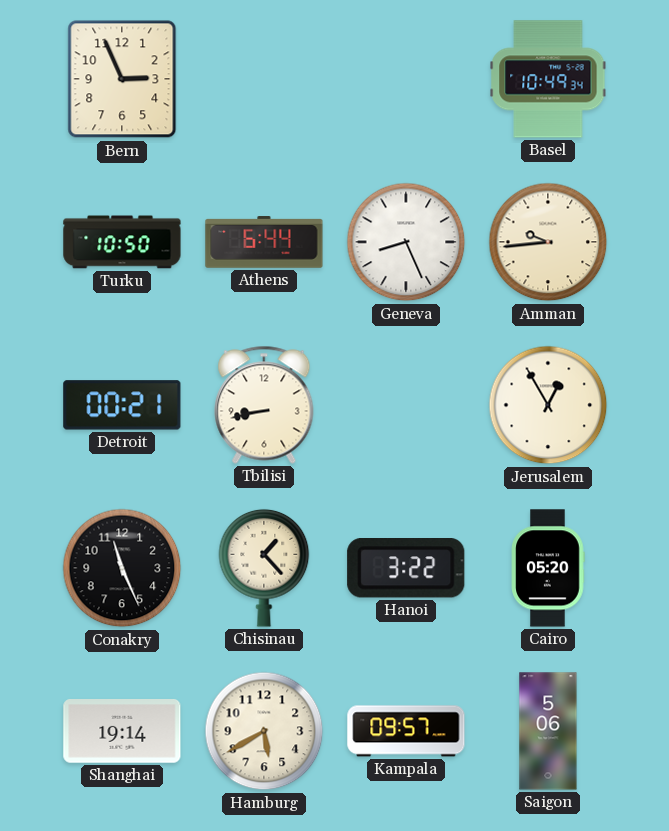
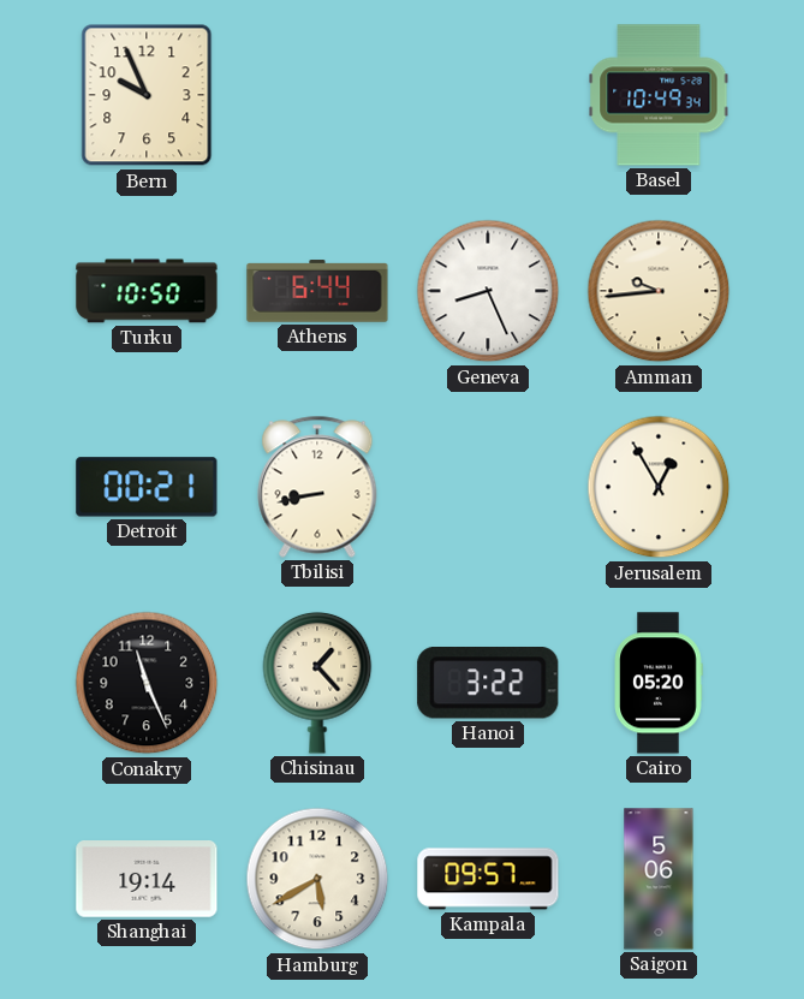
Bern: 2:56 -> 9:56 (147, 95)
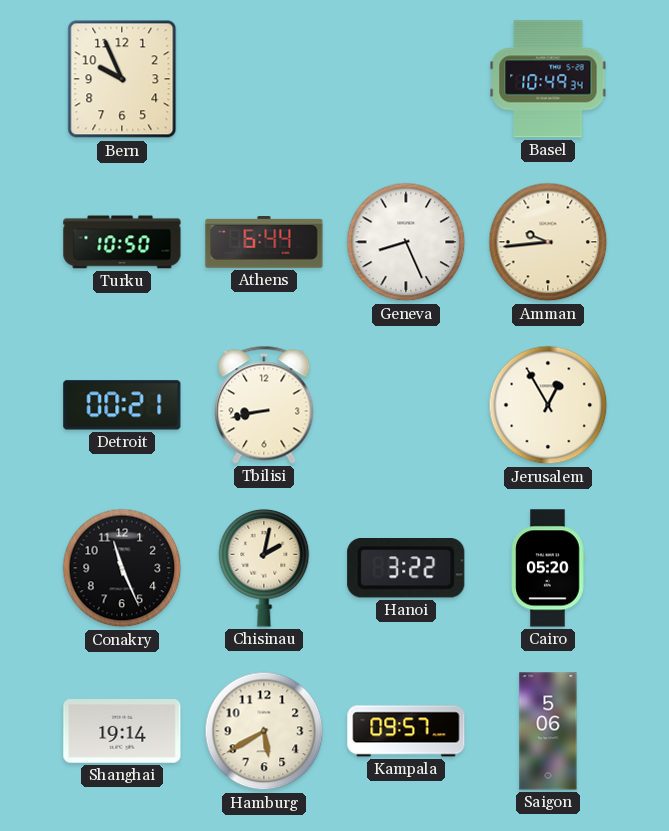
Chisinau: 1:23 -> 2:02 (264, 568)
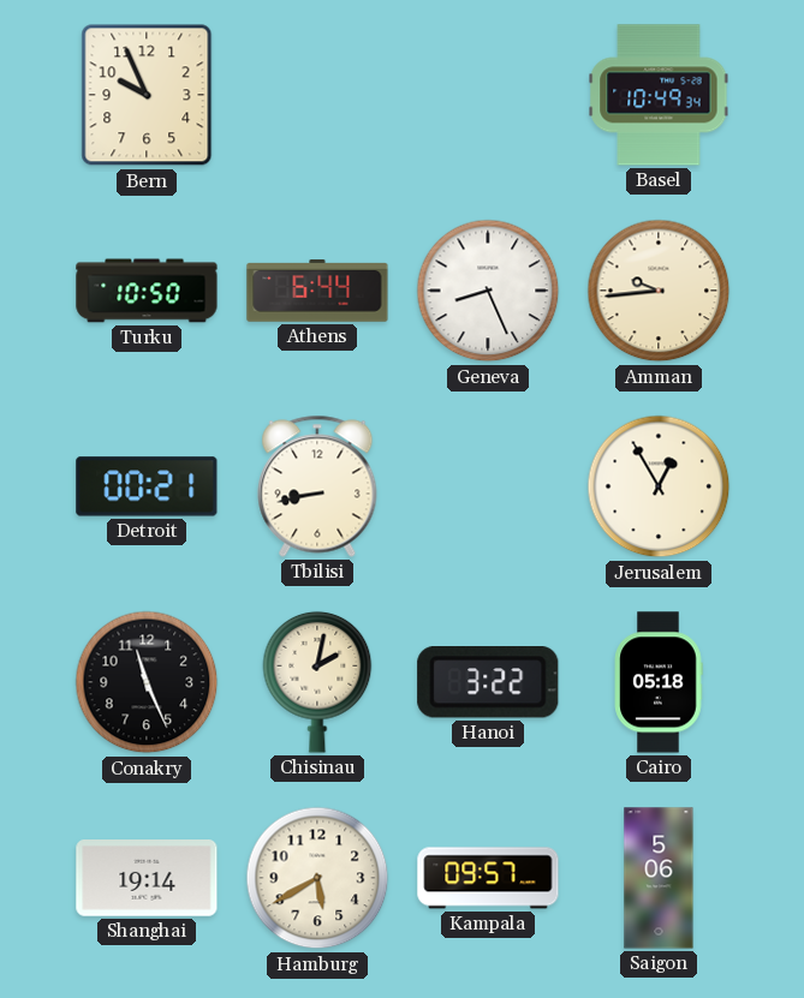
Cairo: 05:20 -> 05:18 (659, 682)
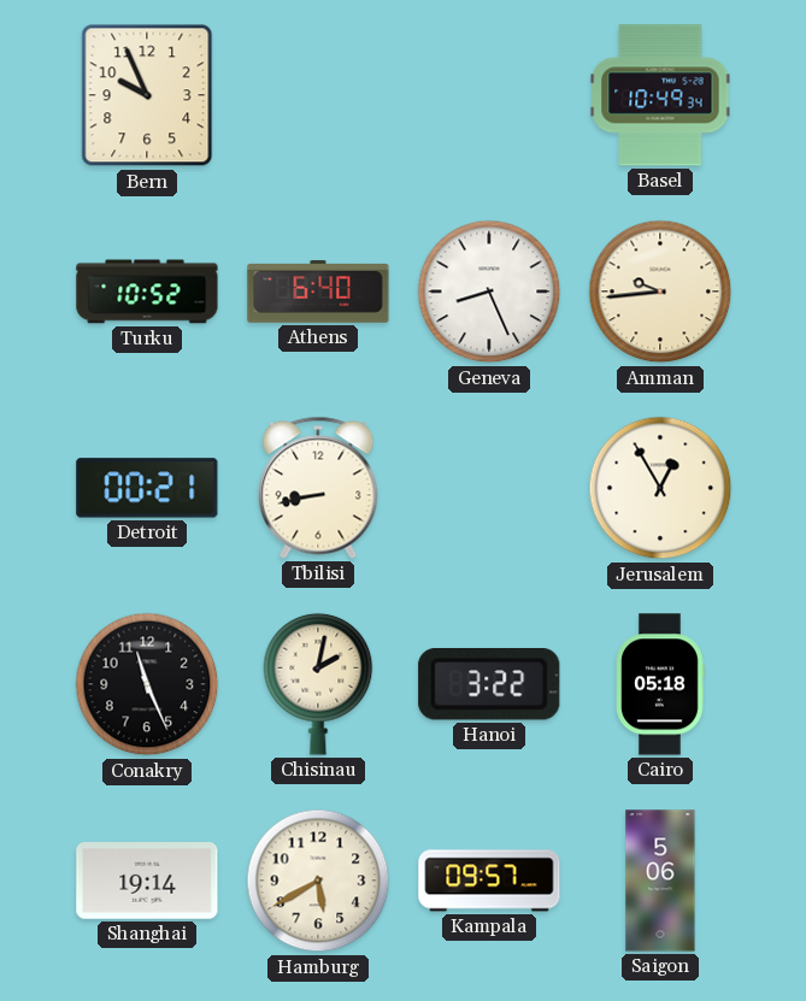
Turku: 10:50 -> 10:52 (147, 292)
Athens: 6:44 -> 6:40 (318, 292)
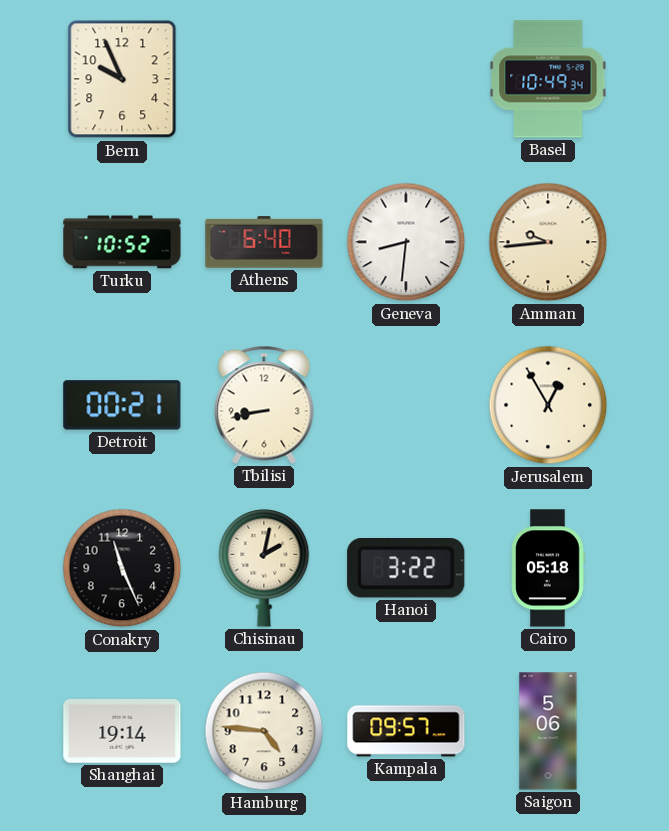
Geneva: 8:26 -> 8:31 (406, 242)
Hamburg: 5:40 -> 4:46 (264, 731)
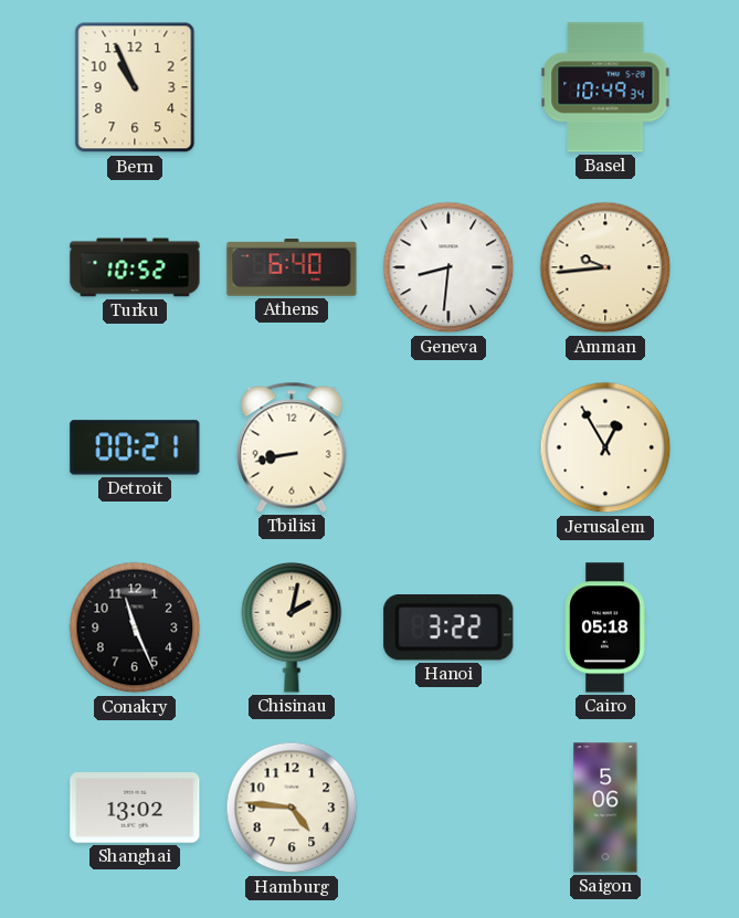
Bern: 9:56 -> 10:56 (135, 87)
Shanghai: 19:14 -> 13:02 (135, 809)
Kampala: 09:57 -> none (406, 731)
